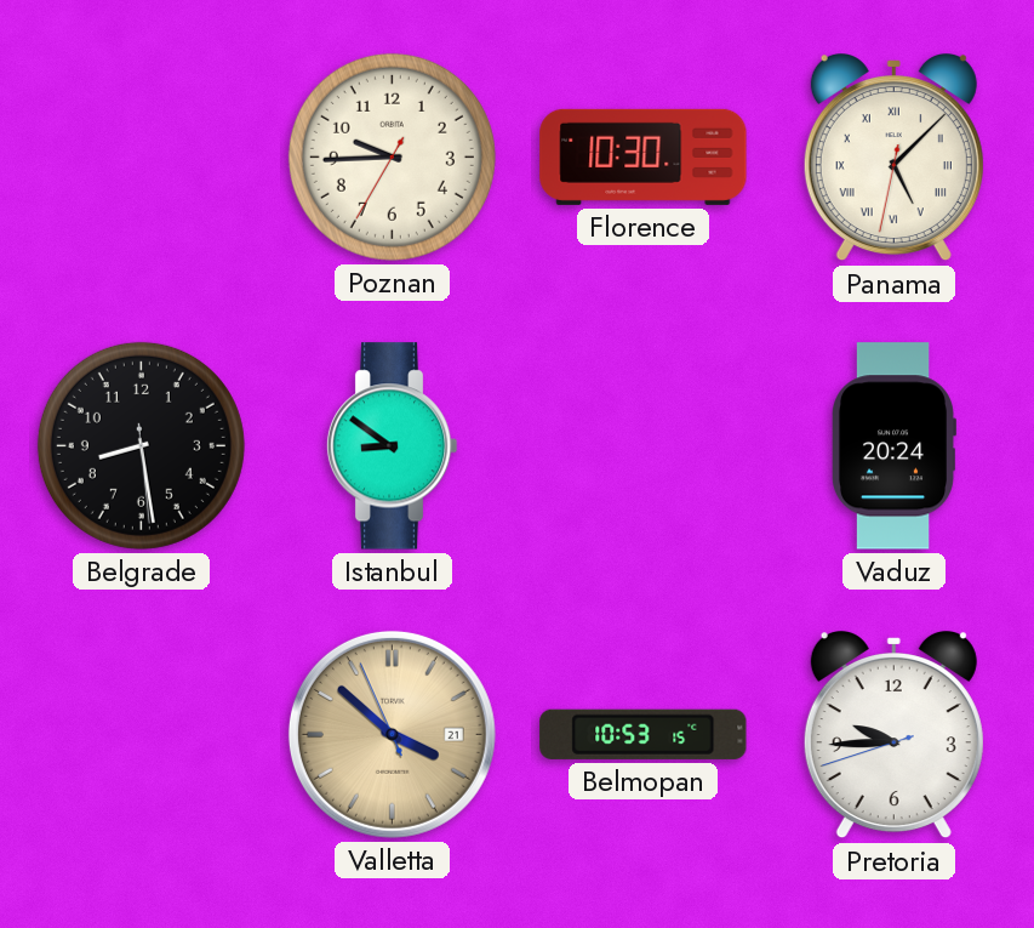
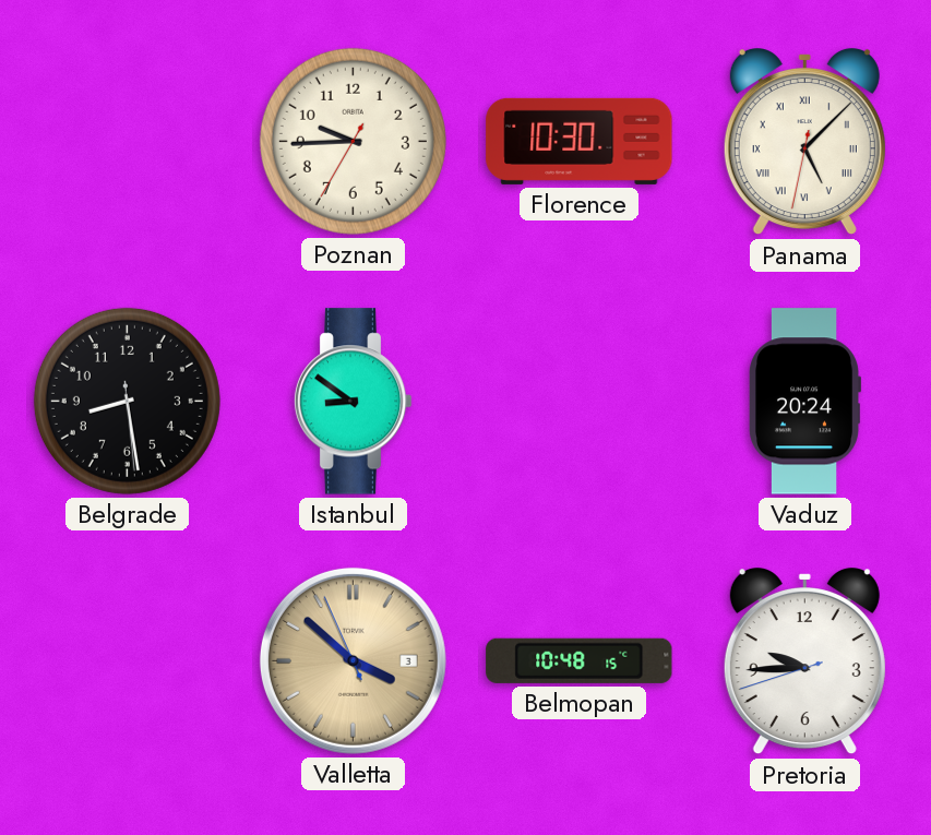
Valletta date: 21 -> 3 (353, 660)
Belmopan: 10:53 -> 10:48 (580, 660)
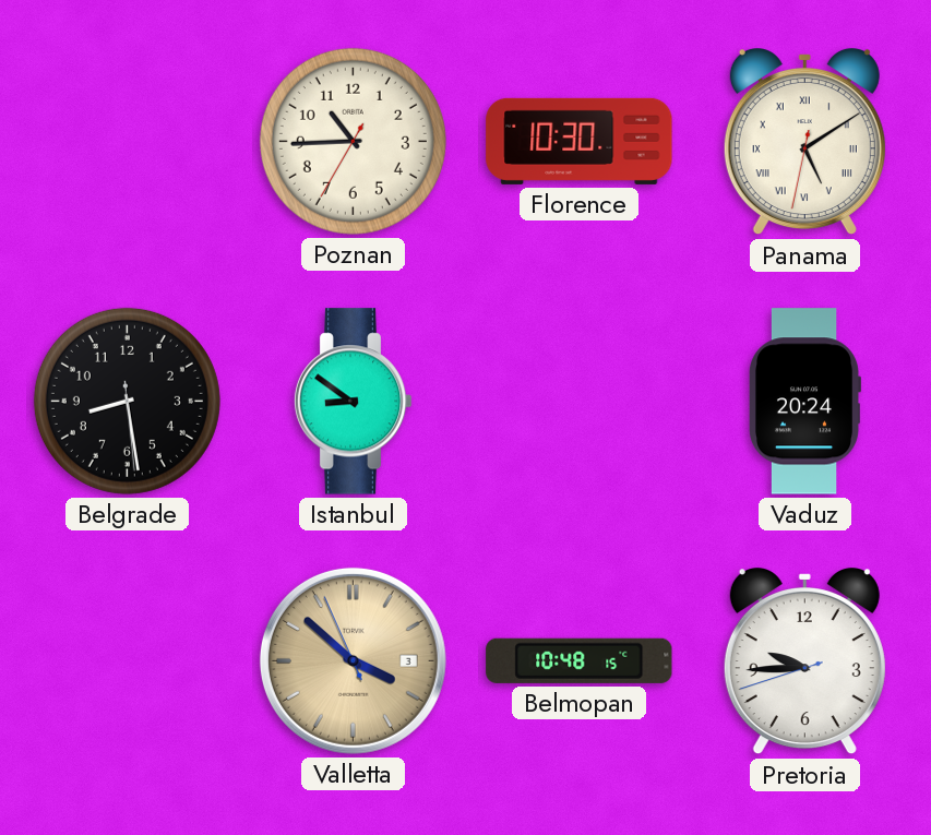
Poznan: 9:44 -> 10:44 (353, 141)
Panama: 5:07 -> 5:09 (804, 143)
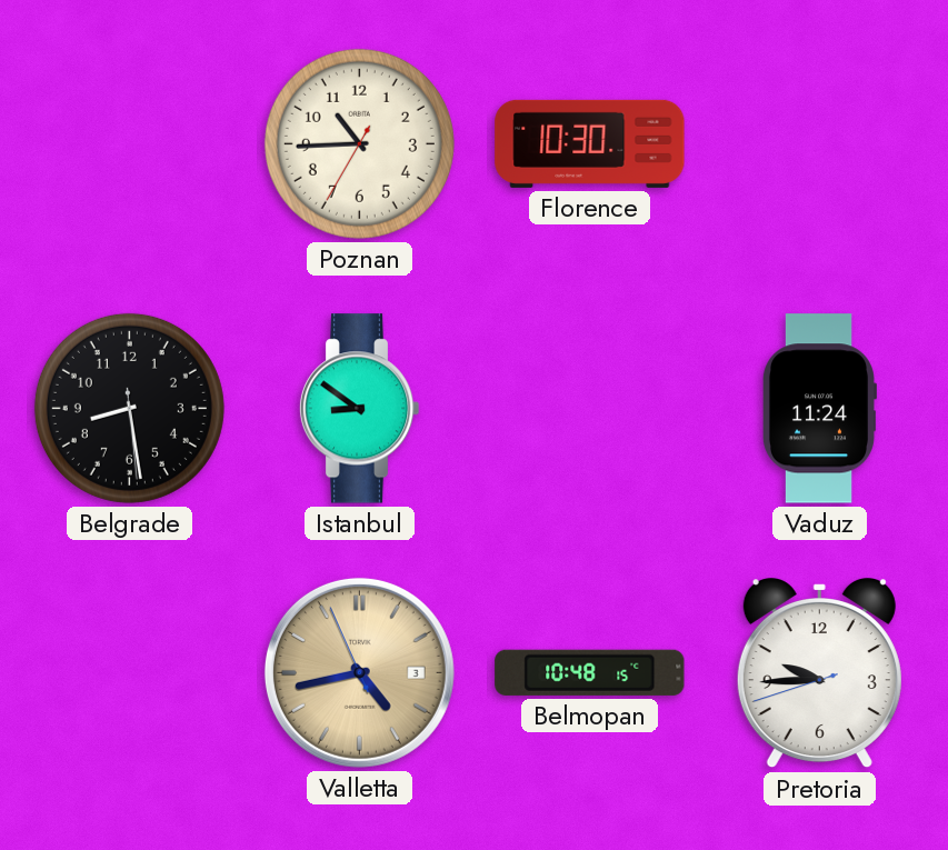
Panama: 5:09 -> none (804, 143)
Vaduz: 20:24 -> 11:24 (818, 409)
Valletta: 3:51 -> 4:42 (359, 672)
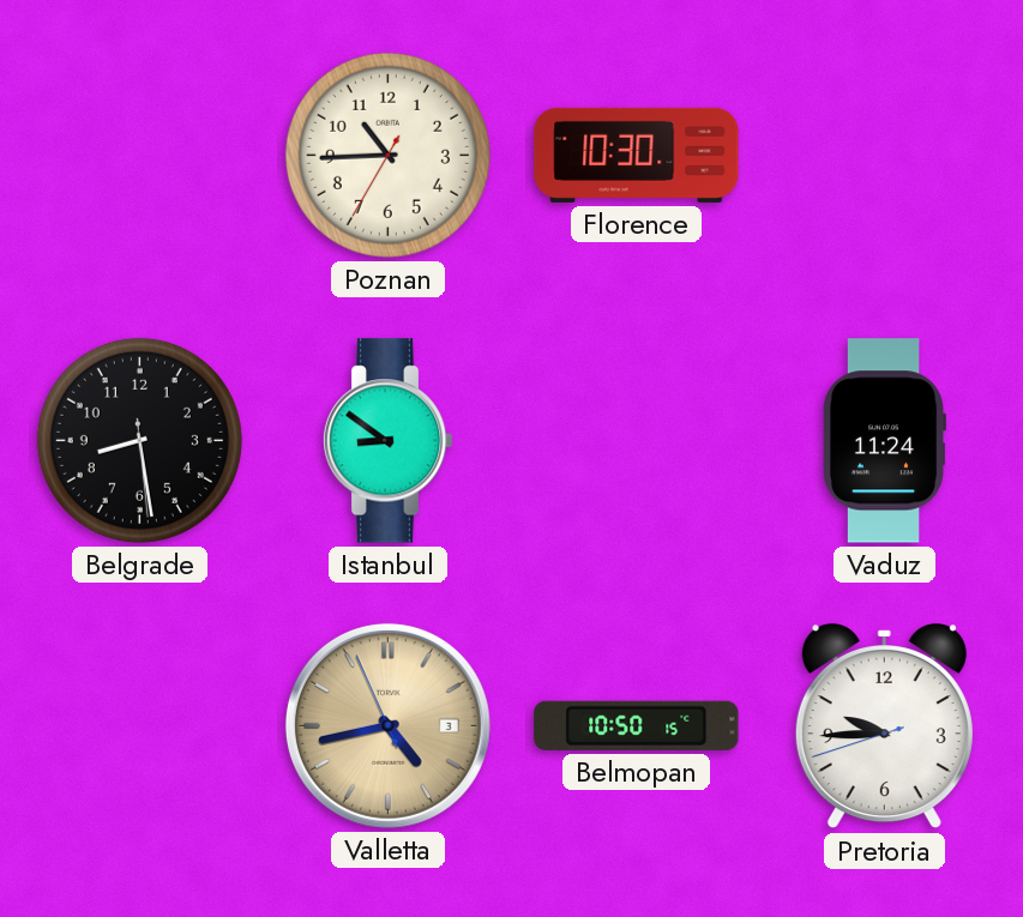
Belmopan: 10:48 -> 10:50 (637, 725)
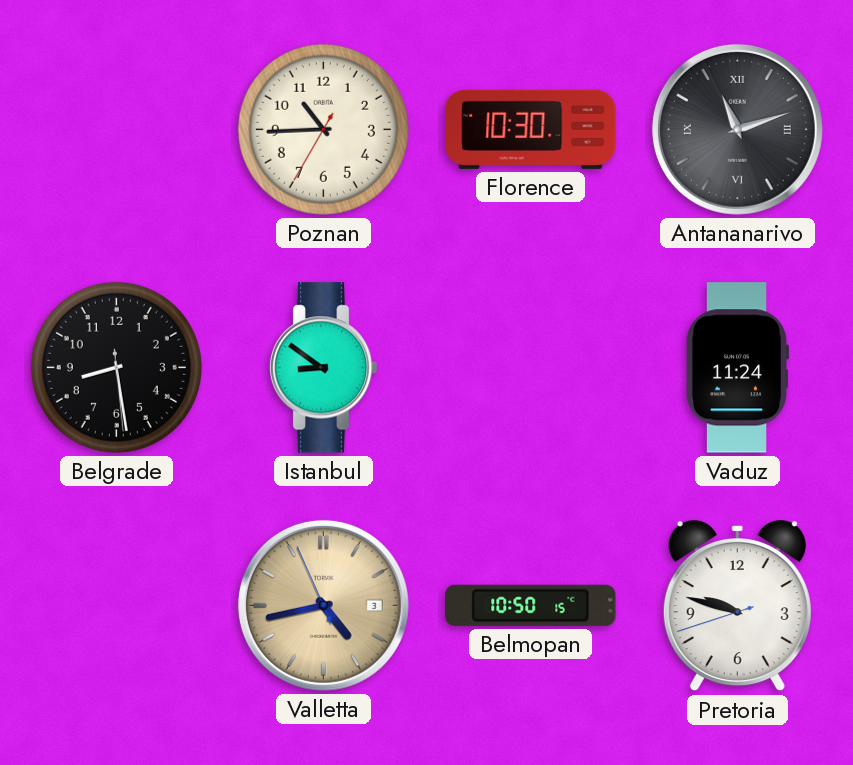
Antananarivo: none -> 11:12 (737, 129)
Pretoria: 9:44 -> 9:47 (737, 607)
